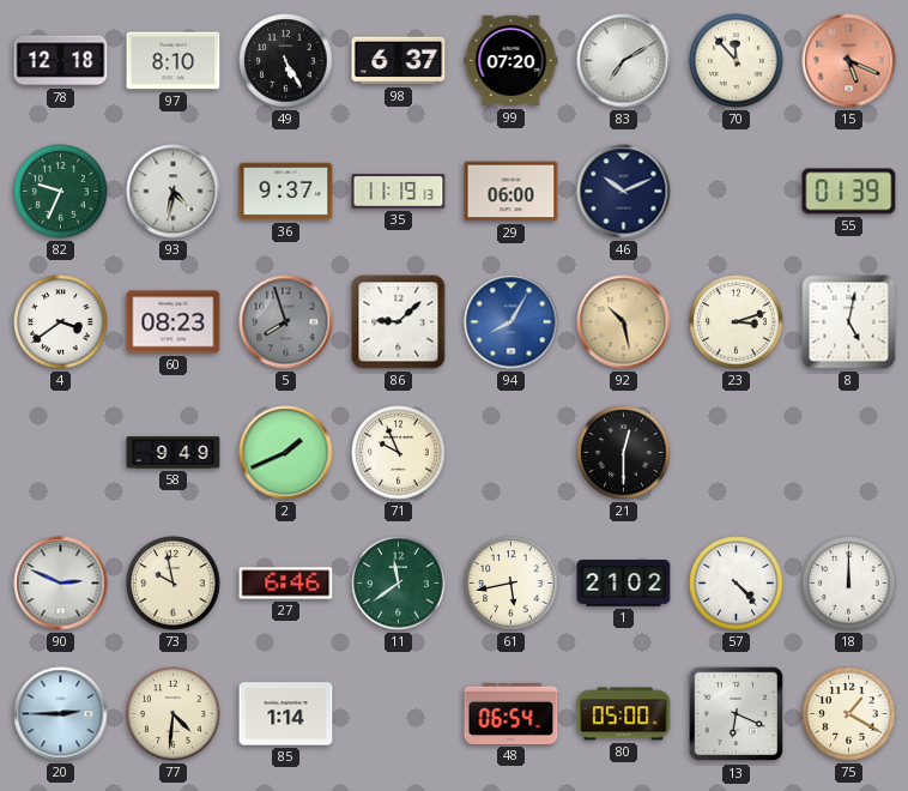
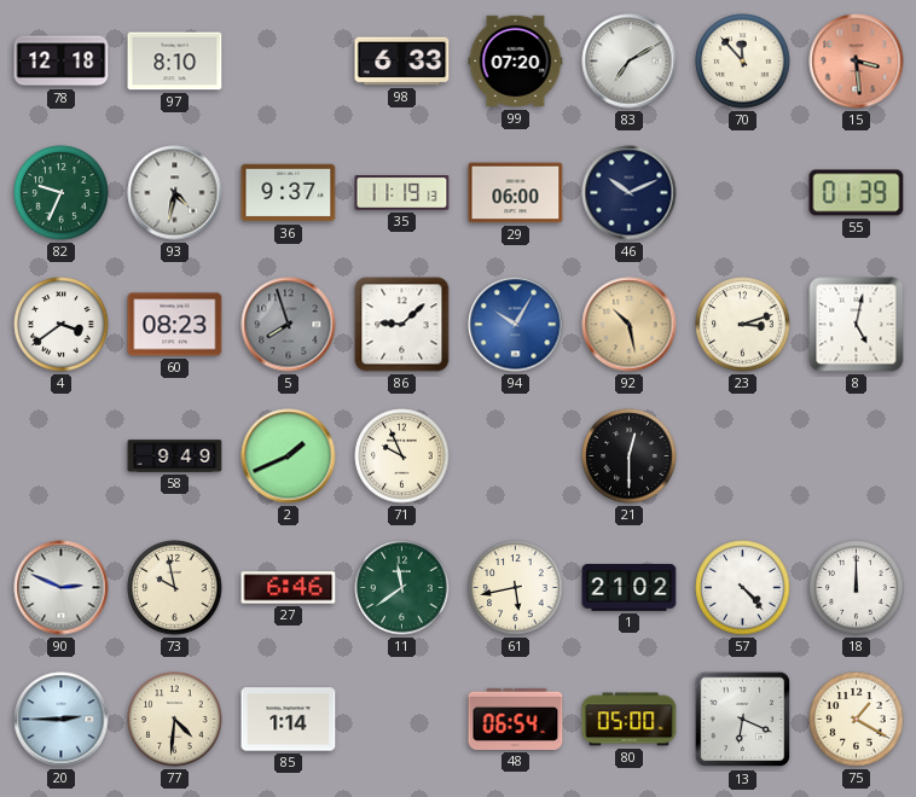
49: 5:25 -> none (286, 61)
98: 6:37 -> 6:33 (402, 62)
15: 5:19 -> 3:29 (857, 62)
94: 8:05 -> 10:05 (516, 325)
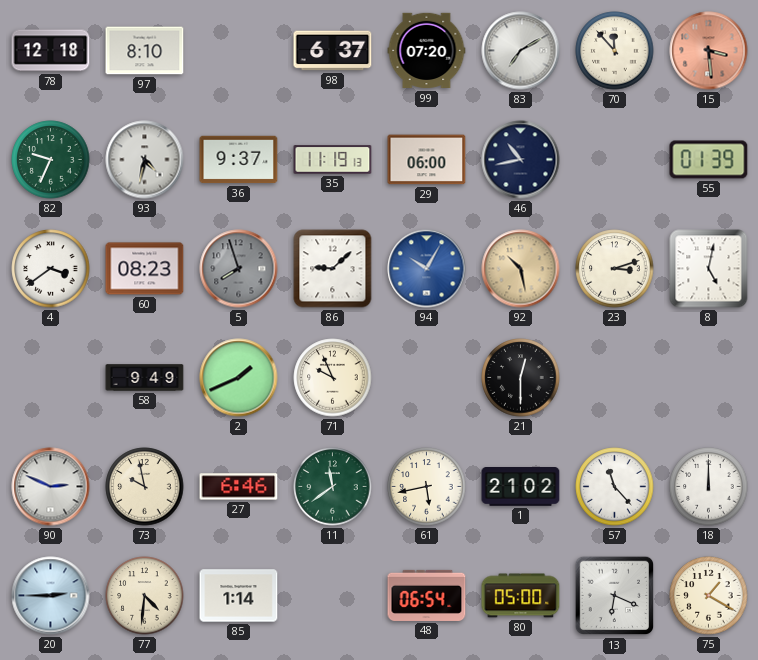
98: 6:33 -> 6:37 (333, 51)
46: 10:11 -> 10:43 (521, 160)
57: 4:23 -> 11:23 (615, 487)
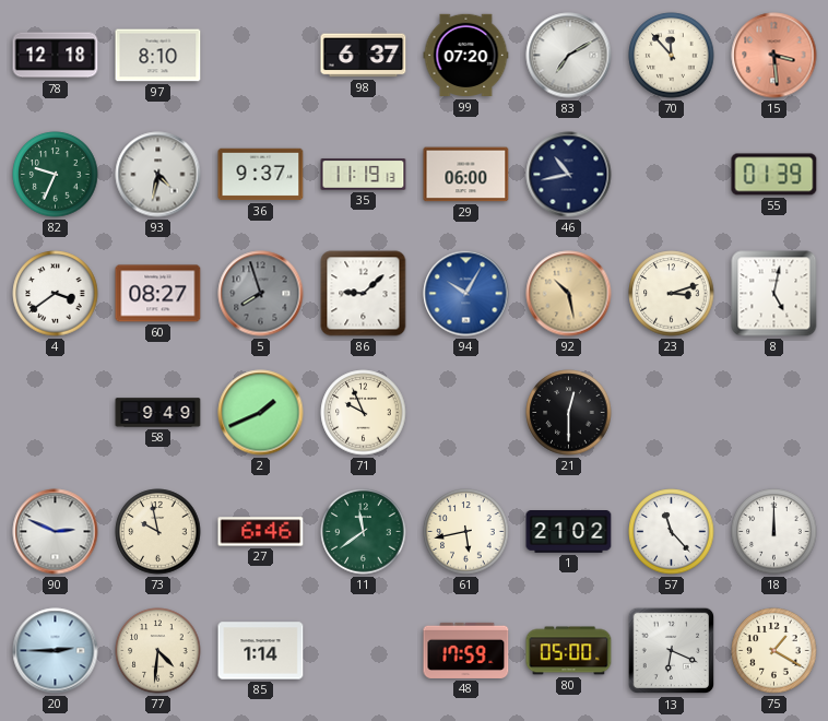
60: 08:23 -> 08:27 (158, 294)
48: 06:54 -> 17:59 (466, 650)
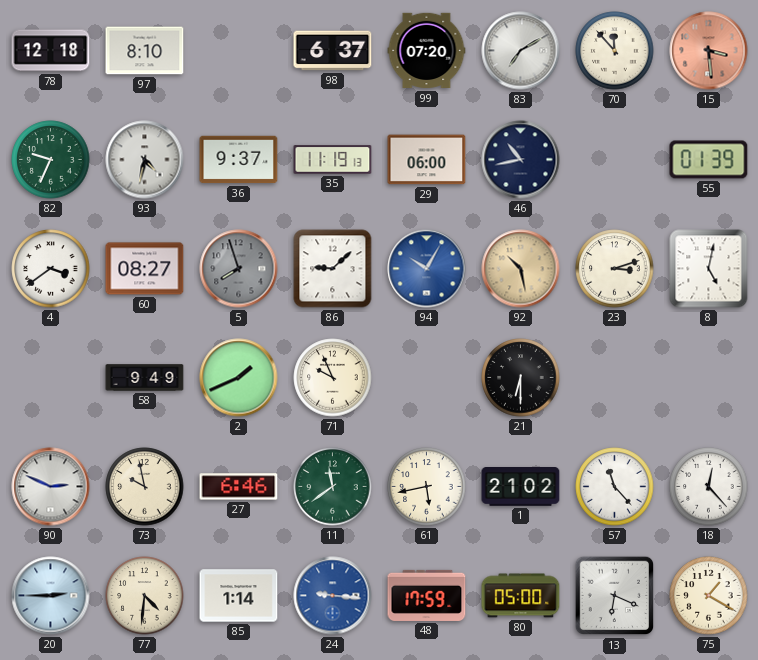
21: 12:30 -> 6:30 (521, 378)
18: 12:00 -> 12:23 (709, 487)
24: none -> 9:16 (333, 596)
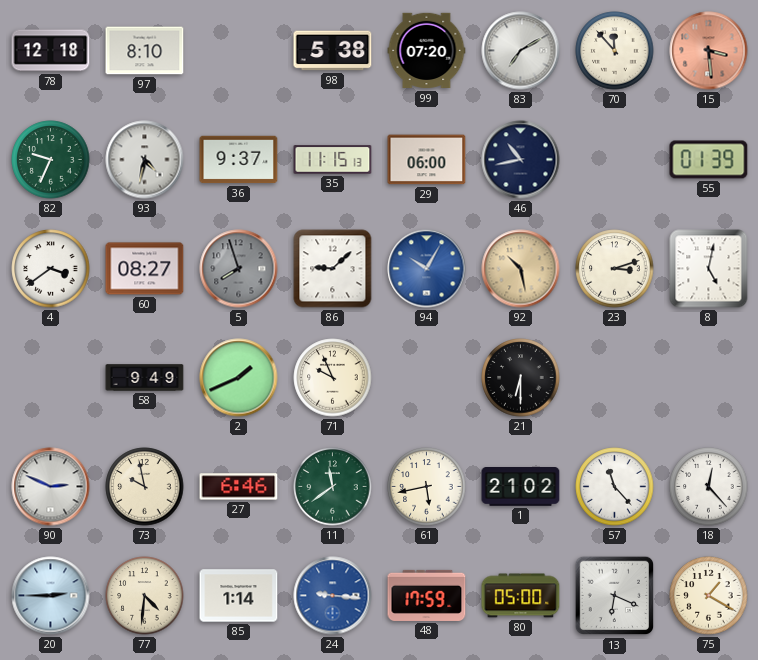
98: 6:37 -> 5:38 (333, 51)
35: 11:19 -> 11:15 (333, 160)
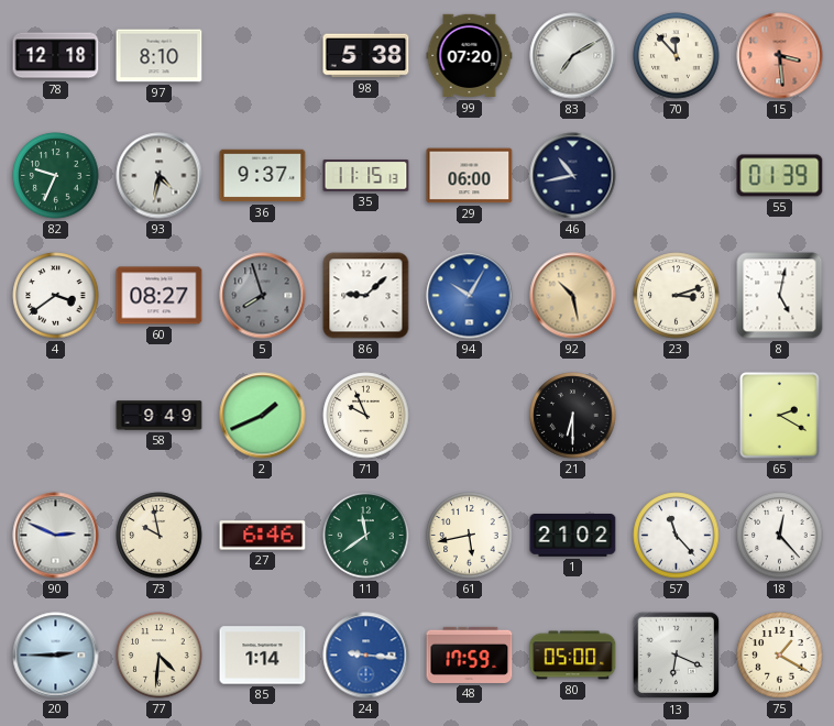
65: none -> 2:20 (780, 416)
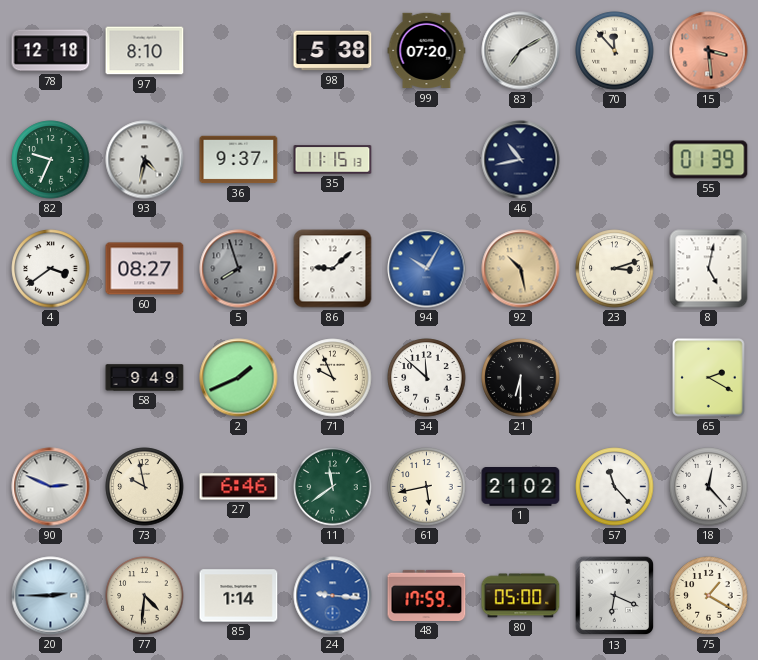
29: 06:00 -> none (470, 176)
34: none -> 11:52 (427, 378)
